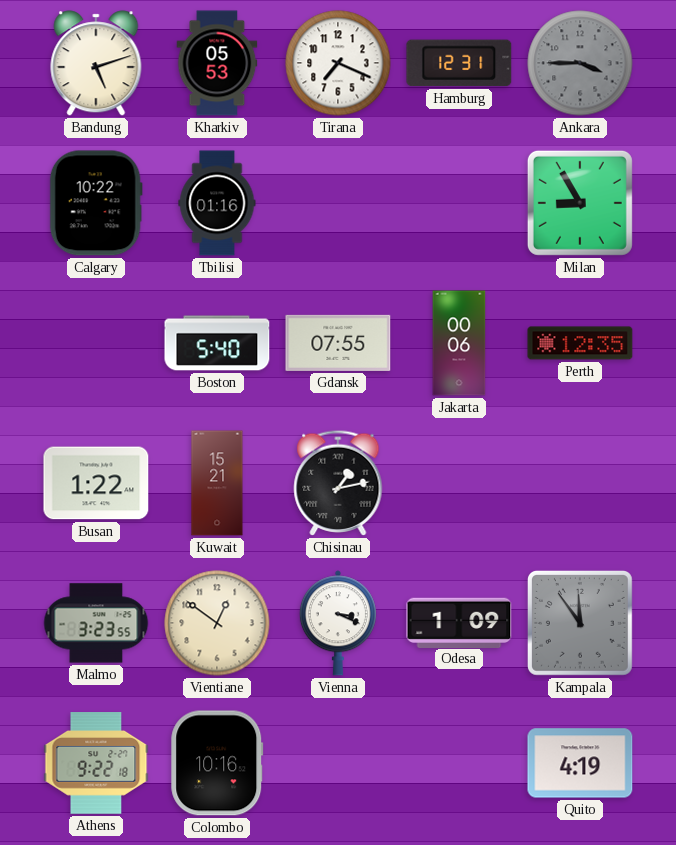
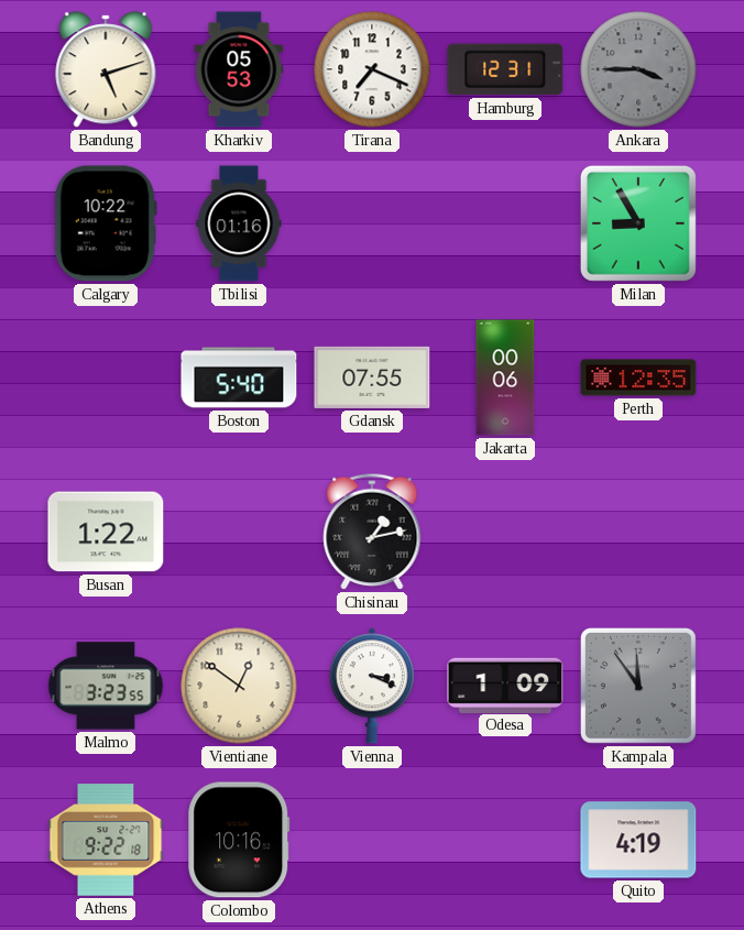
Kuwait: 15:21 -> none (217, 483)
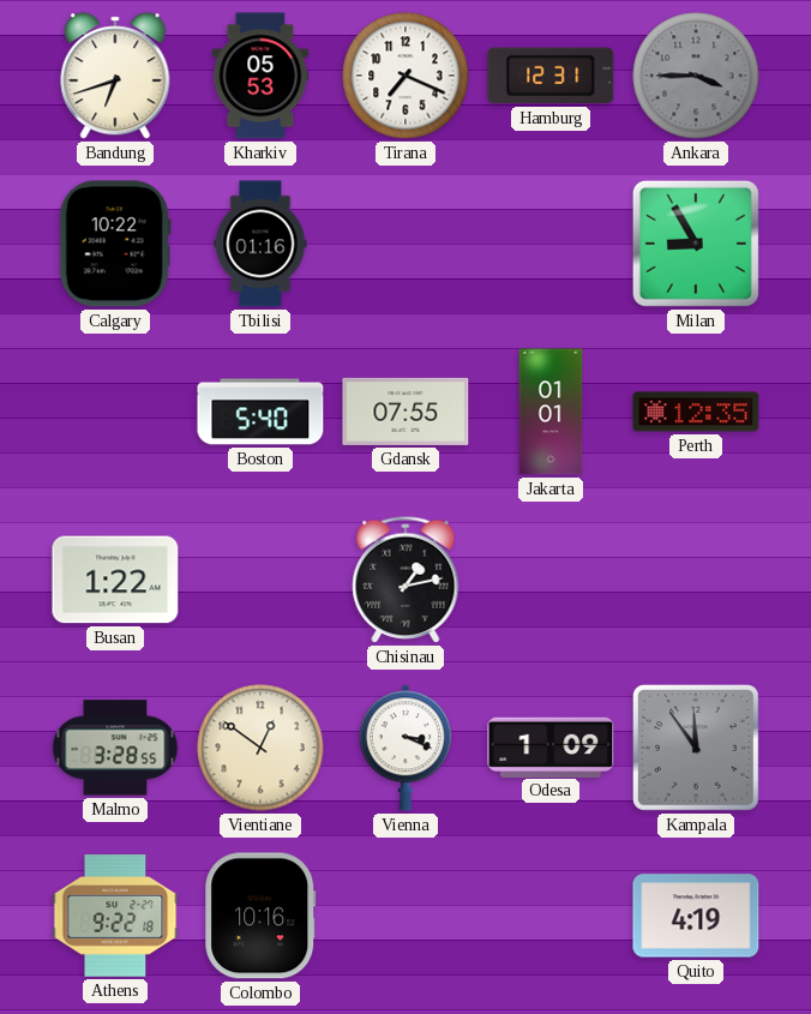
Bandung: 5:12 -> 6:42 (115, 76)
Jakarta: 00:06 -> 01:01 (551, 412)
Malmo: 3:23 -> 3:28 (115, 748)
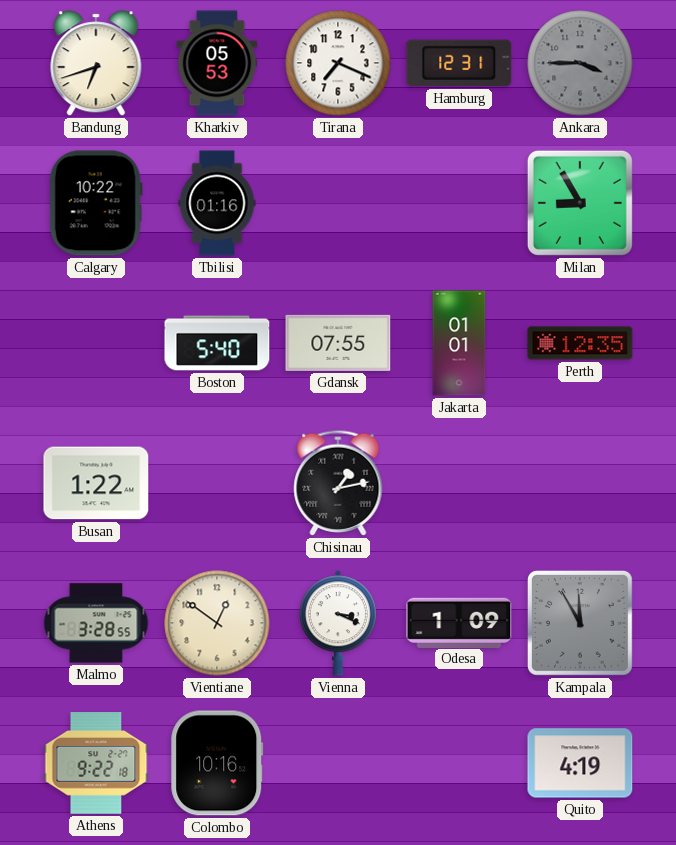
Kampala: 11:54 -> 11:55 (580, 623)
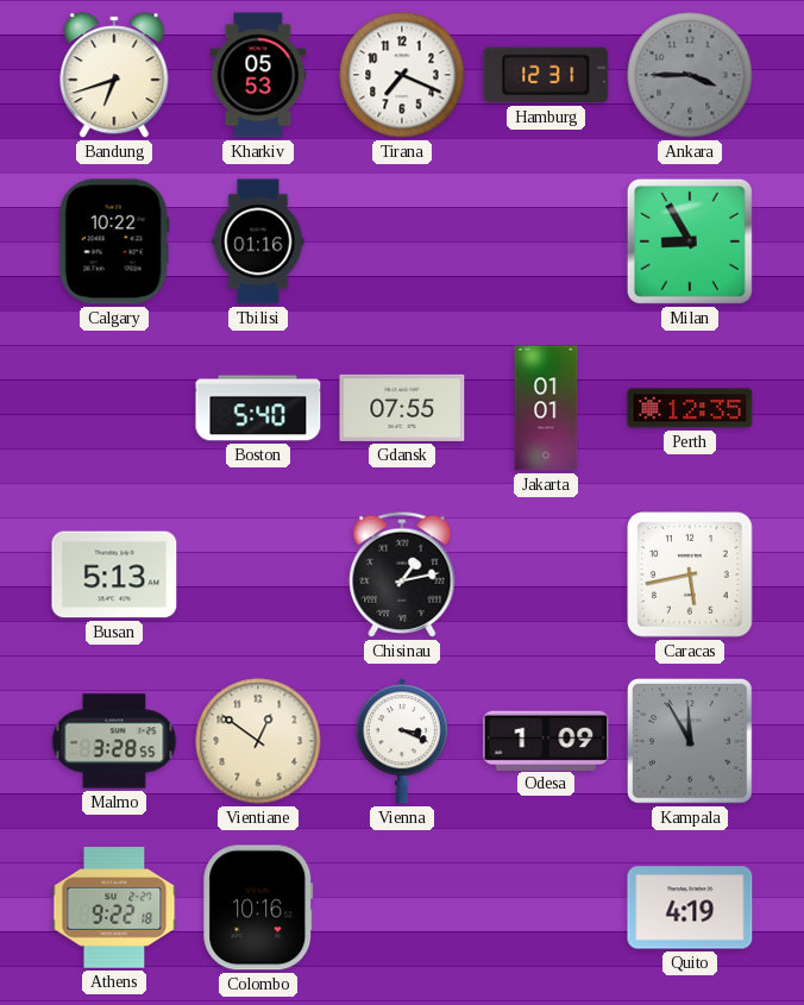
Busan: 1:22 -> 5:13 (114, 574)
Caracas: none -> 5:43 (690, 574)
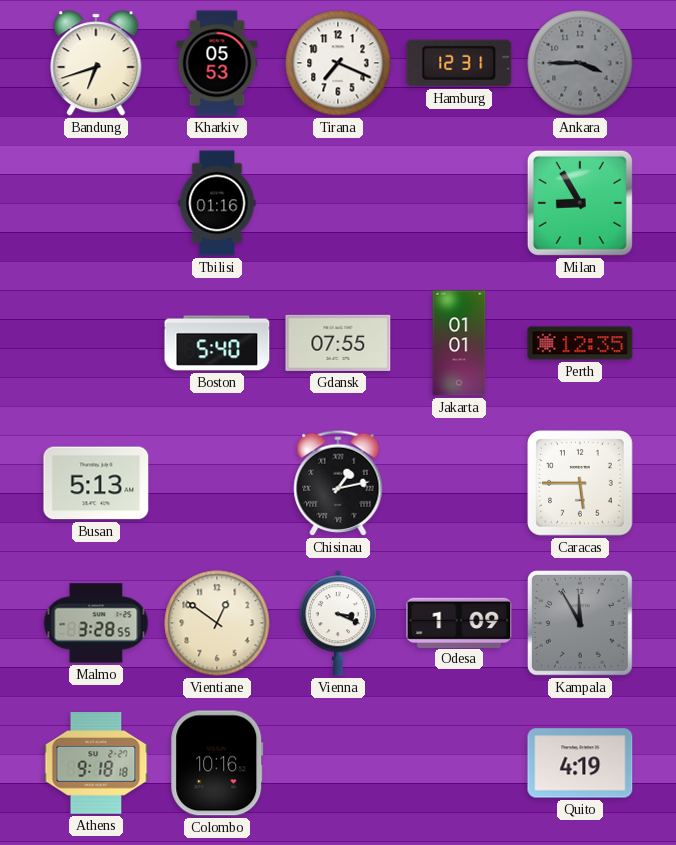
Calgary: 10:22 -> none (114, 241)
Caracas: 5:43 -> 5:45 (580, 483)
Athens: 9:22 -> 9:18 (96, 763)
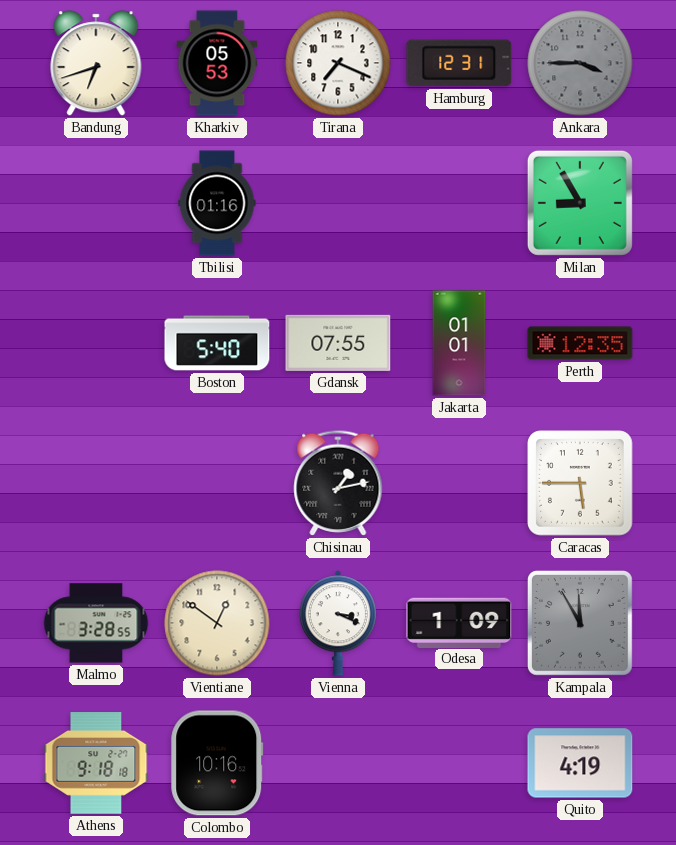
Busan: 5:13 -> none (96, 483)
